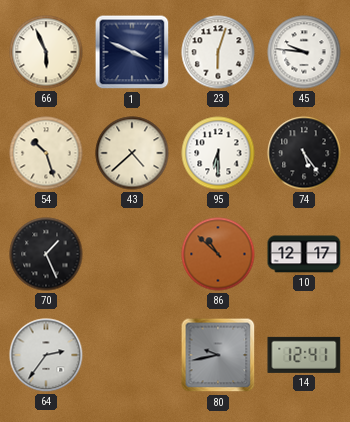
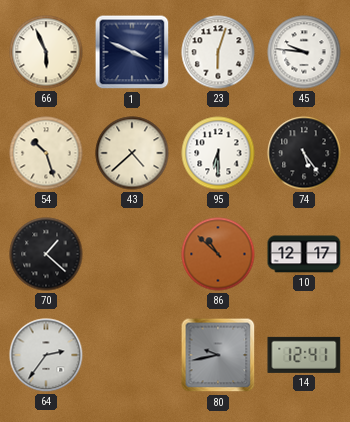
70: 1:26 -> 1:22 (46, 254)
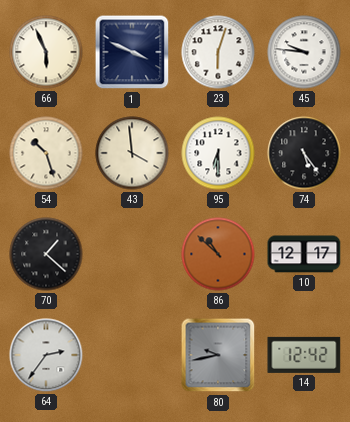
43: 4:38 -> 3:59 (132, 153)
14: 12:41 -> 12:42 (304, 355)
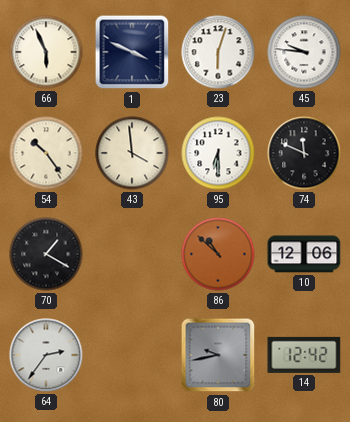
54: 10:27 -> 10:24 (46, 153)
74: 5:24 -> 11:49 (304, 153)
70: 1:22 -> 1:20 (46, 254)
10: 12:17 -> 12:06 (304, 254)
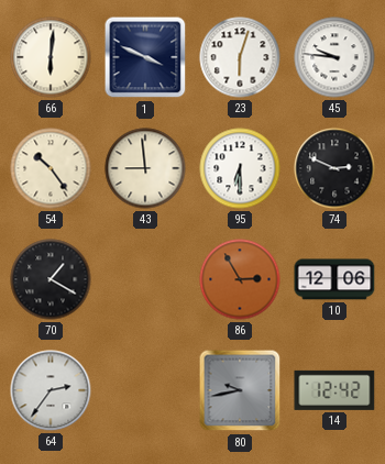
66: 5:56 -> 6:01 (51, 57)
43: 3:59 -> 8:59 (145, 168)
74: 11:49 -> 2:49 (334, 168)
86: 10:52 -> 2:55 (240, 279)
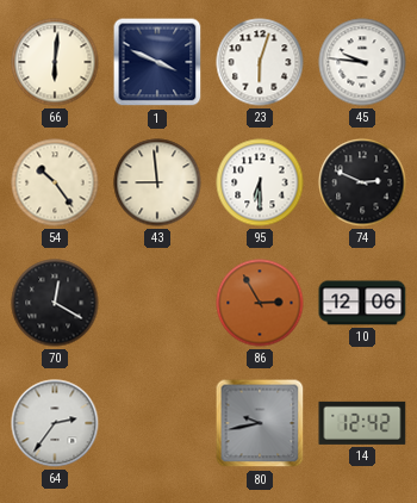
70: 1:20 -> 12:20 (55, 303)
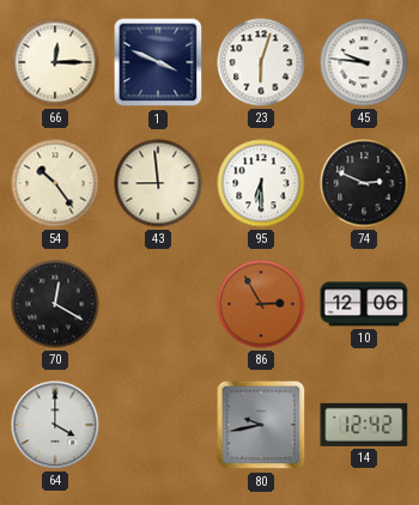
66: 6:01 -> 12:15 (55, 62)
64: 2:36 -> 4:00 (55, 425)
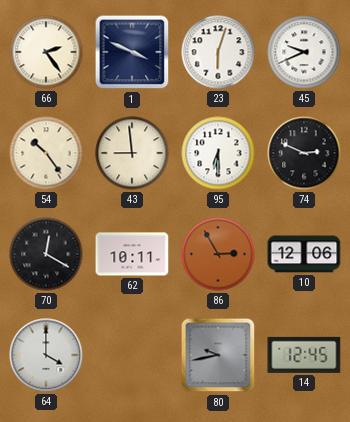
66: 12:15 -> 2:24 (46, 52)
45: 9:46 -> 9:41 (304, 52)
62: none -> 10:11 (132, 254)
14: 12:42 -> 12:45 (304, 355)
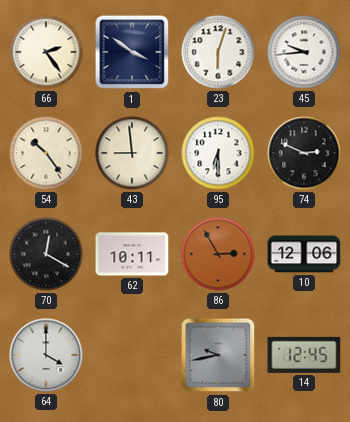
1: 3:49 -> 3:51 (132, 52)
45: 9:41 -> 9:44 (304, 52)
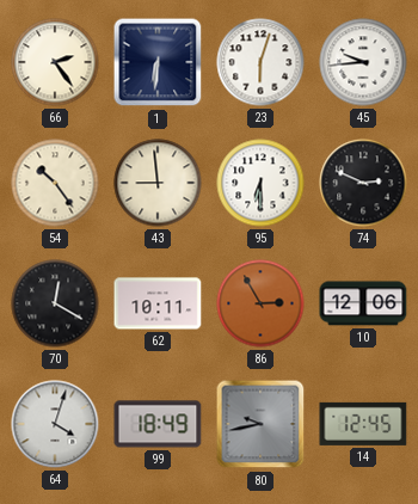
1: 3:51 -> 6:31 (158, 62)
64: 4:00 -> 4:03 (55, 424)
99: none -> 18:49 (158, 424)
